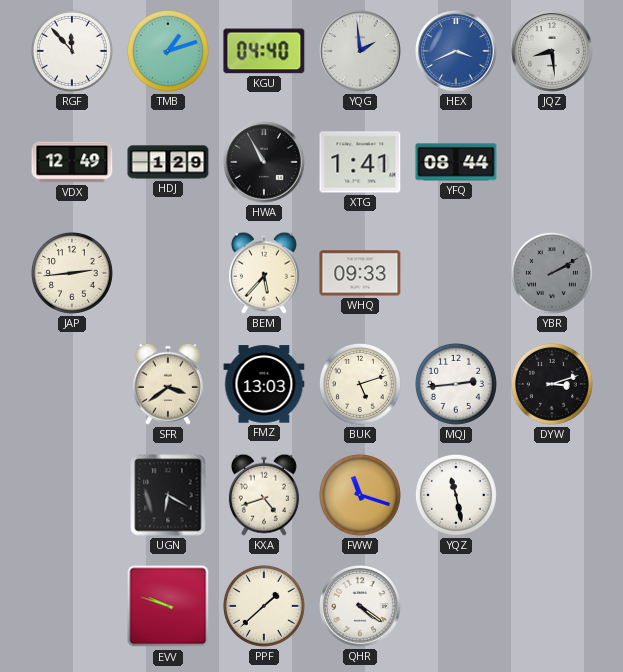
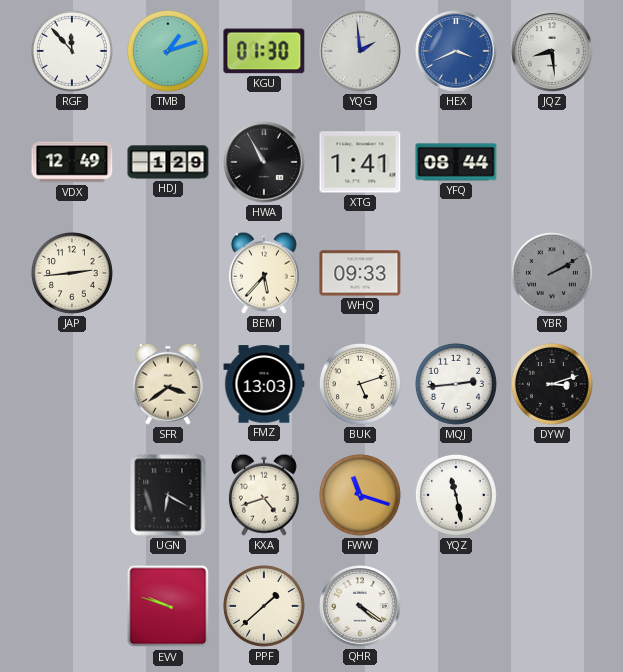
KGU: 04:40 -> 01:30 (264, 51)
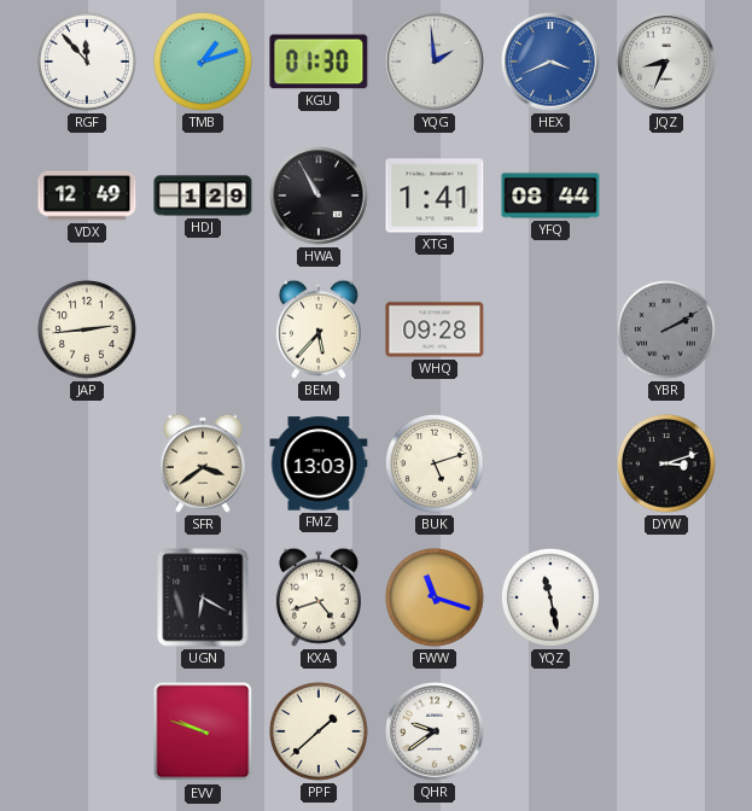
JQZ: 8:29 -> 8:34 (666, 62)
WHQ: 09:33 -> 09:28 (435, 329)
MQJ: 2:44 -> none (456, 384)
QHR: 4:21 -> 9:39 (435, 731)
